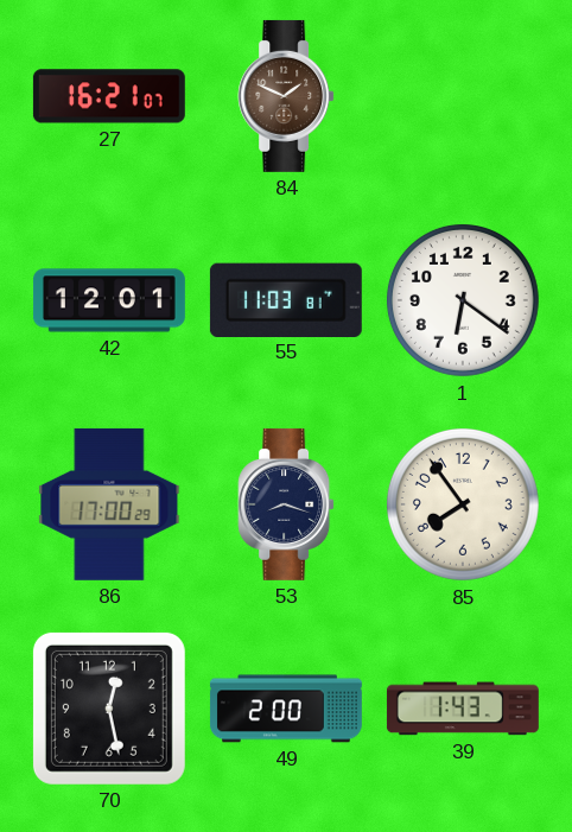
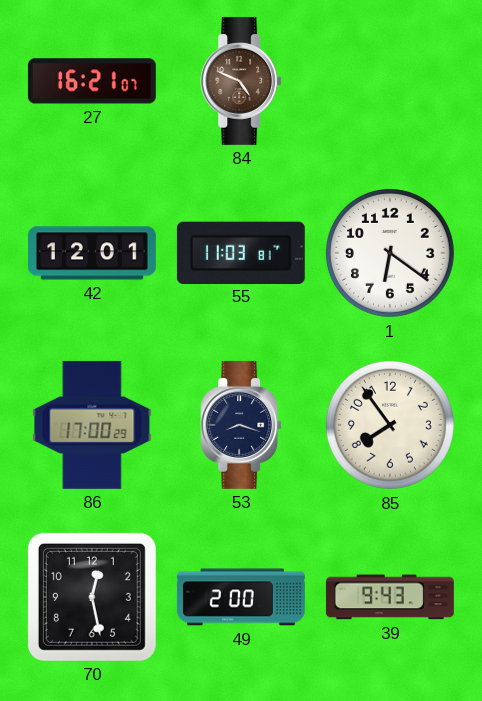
84: 1:49 -> 4:49 (241, 81)
39: 1:43 -> 9:43 (390, 597)
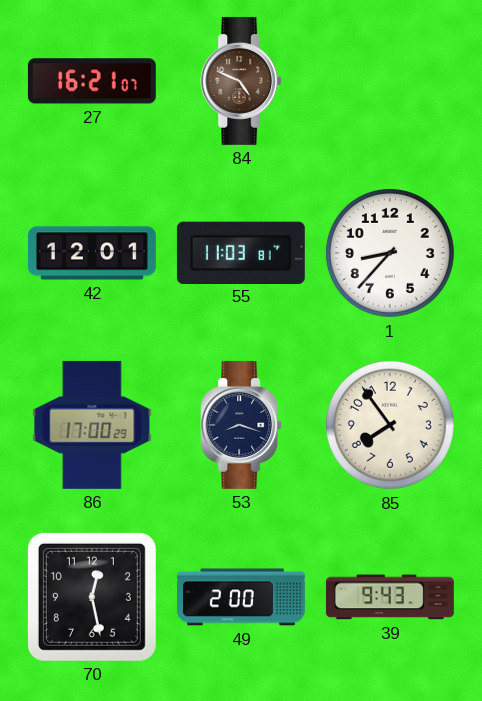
1: 6:21 -> 8:37 (390, 253)
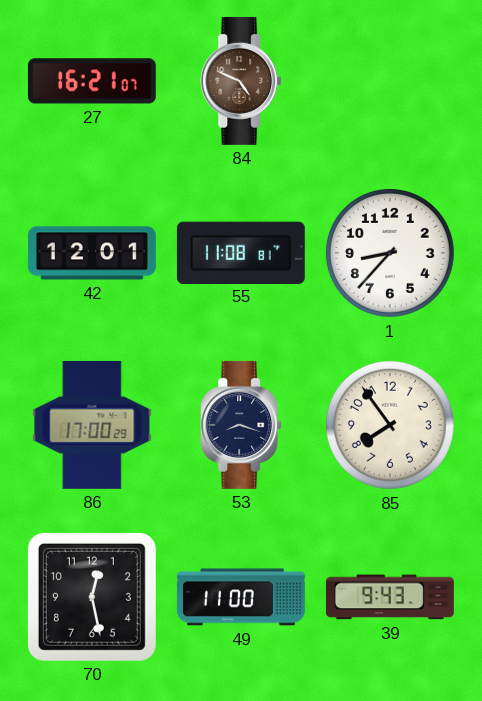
55: 11:03 -> 11:08 (241, 252)
49: 2:00 -> 11:00 (241, 597)
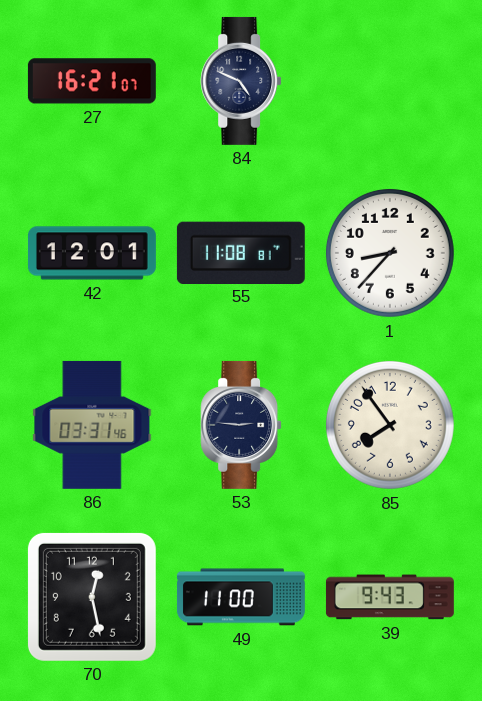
84 dial: brown -> navy (241, 81)
86: 17:00 -> 03:31 (92, 425)
53: 8:18 -> 2:46 (241, 425)
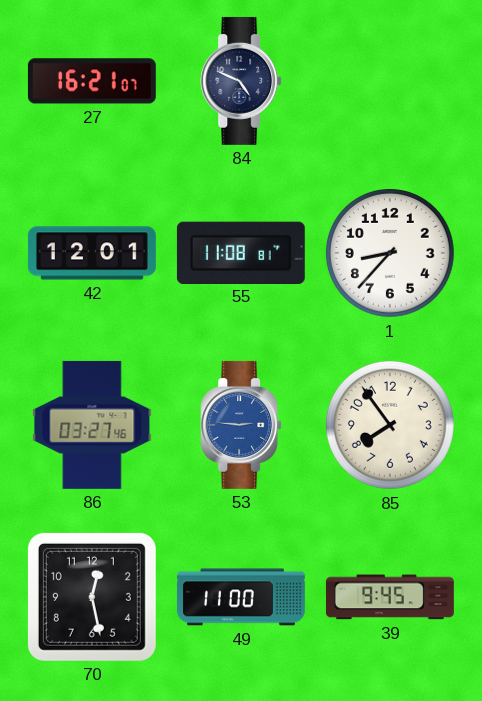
86: 03:31 -> 03:27 (92, 425)
53 dial: navy -> blue (241, 425)
39: 9:43 -> 9:45 (390, 597)
